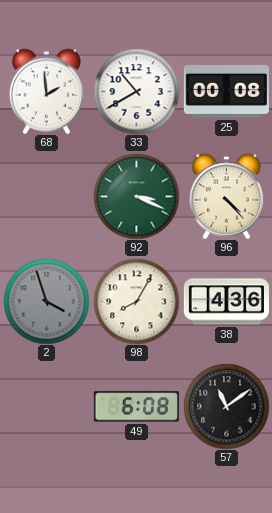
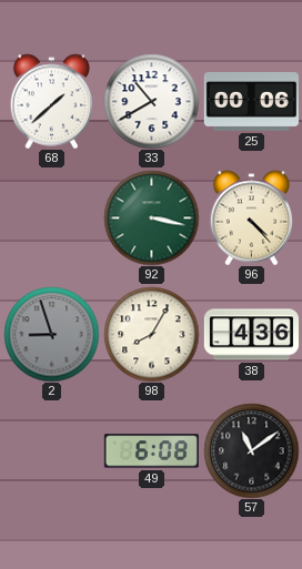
68: 1:59 -> 1:38 (52, 101)
25: 00:08 -> 00:06 (251, 101)
92: 3:19 -> 3:17 (151, 217)
2: 3:57 -> 8:57 (51, 334)
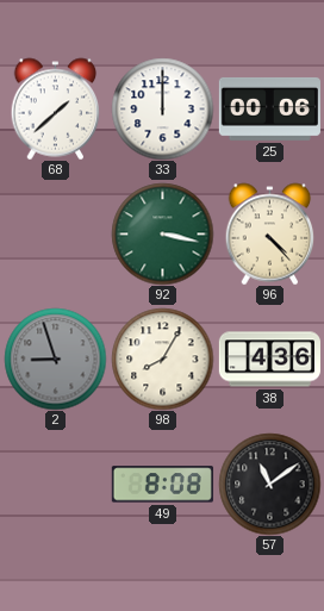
33: 10:40 -> 12:00 (162, 108)
49: 6:08 -> 8:08 (162, 485)
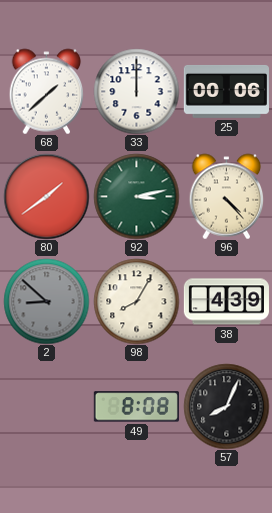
80: none -> 1:39 (46, 196)
92: 3:17 -> 3:13 (136, 196)
2: 8:57 -> 8:52 (46, 301)
38: 4:36 -> 4:39 (226, 302)
57: 11:09 -> 8:04 (226, 406)
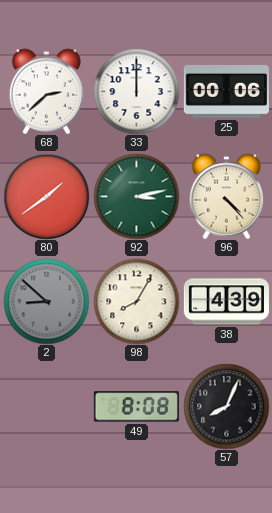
68: 1:38 -> 2:38 (47, 91)
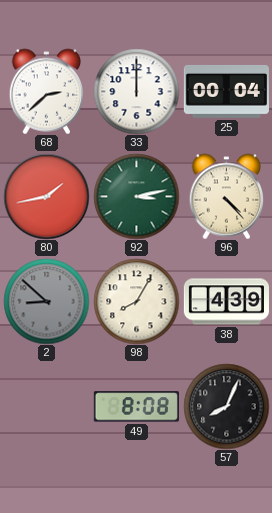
25: 00:06 -> 00:04 (226, 91)
80: 1:39 -> 1:43 (46, 196)
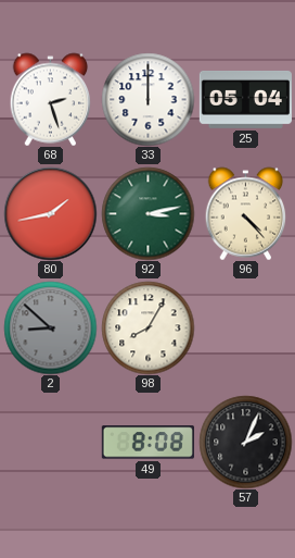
68: 2:38 -> 2:27 (51, 99)
25: 00:04 -> 05:04 (245, 99)
38: 4:39 -> none (226, 302)
57: 8:04 -> 2:04 (245, 442)
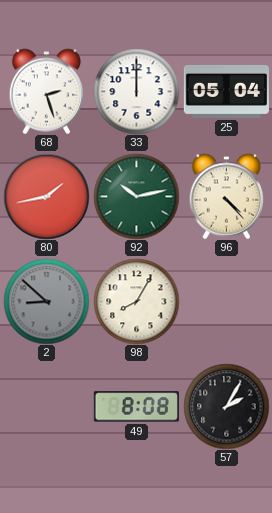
92: 3:13 -> 10:13 (136, 196)
57: 2:04 -> 2:05 (226, 406)
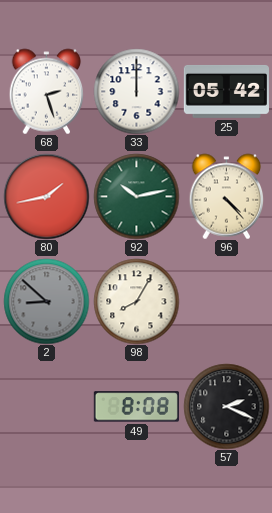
25: 05:04 -> 05:42 (226, 91)
57: 2:05 -> 2:19 (226, 406)
